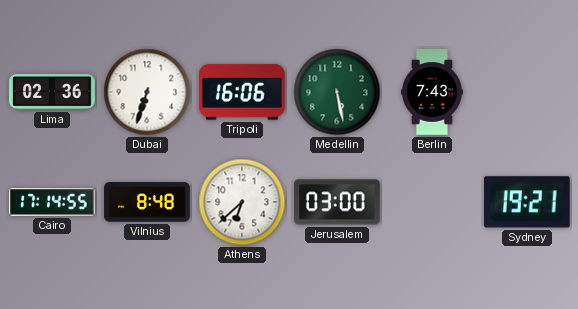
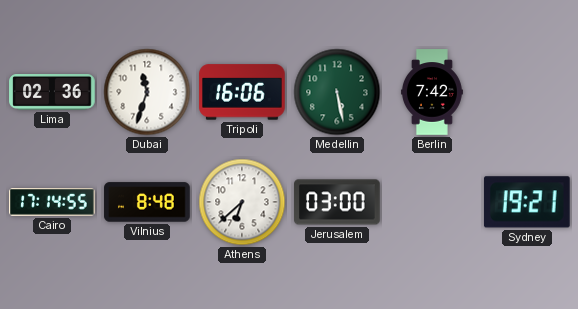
Dubai: 6:33 -> 11:33 (147, 92)
Berlin: 7:43 -> 7:42 (432, 92)
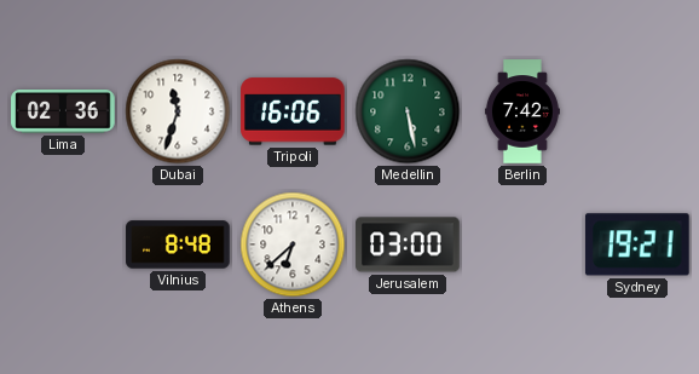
Cairo: 17:14 -> none (53, 202)
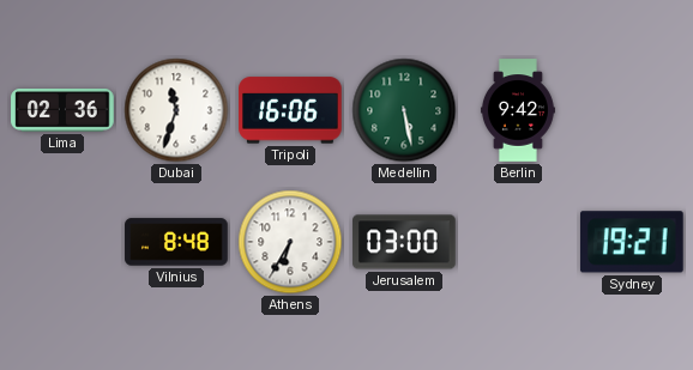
Berlin: 7:42 -> 9:42 (518, 110)
Athens: 6:38 -> 6:35 (290, 242)
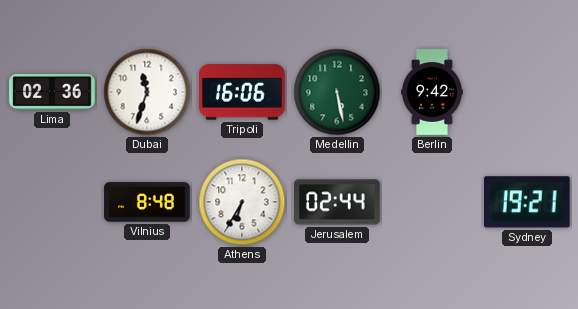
Jerusalem: 03:00 -> 02:44 (337, 202)
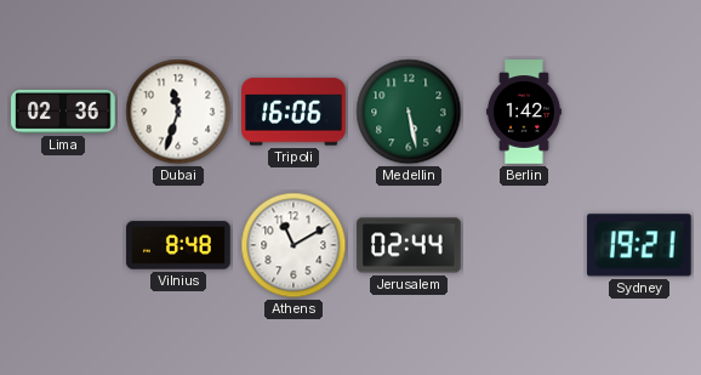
Berlin: 9:42 -> 1:42 (524, 112)
Athens: 6:35 -> 11:10 (293, 245)
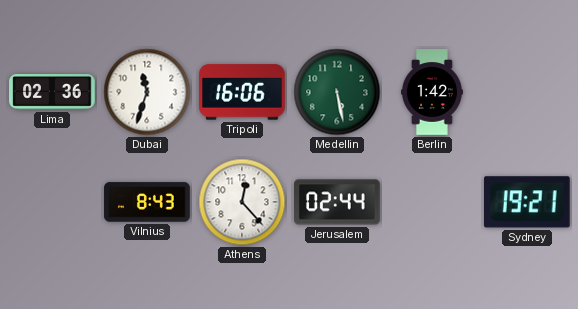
Vilnius: 8:48 -> 8:43 (147, 202)
Athens: 11:10 -> 12:23 (242, 202)
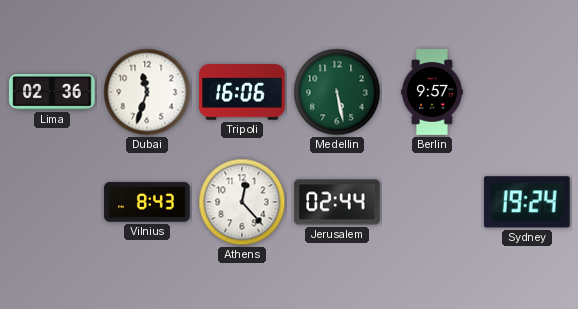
Berlin: 1:42 -> 9:57 (432, 92)
Sydney: 19:21 -> 19:24 (527, 202)
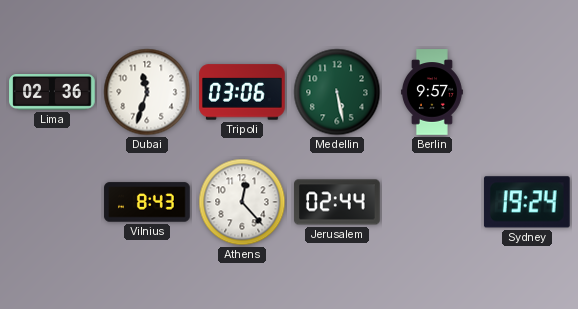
Tripoli: 16:06 -> 03:06 (242, 92)
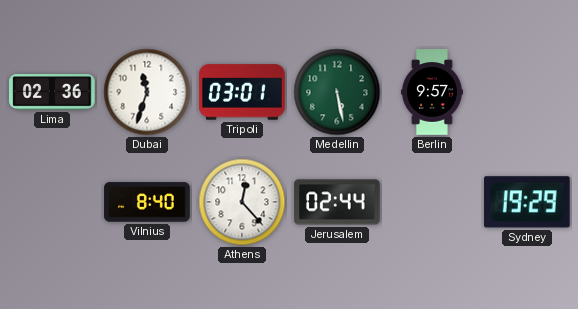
Tripoli: 03:06 -> 03:01 (242, 92)
Vilnius: 8:43 -> 8:40 (147, 202)
Sydney: 19:24 -> 19:29 (527, 202)
